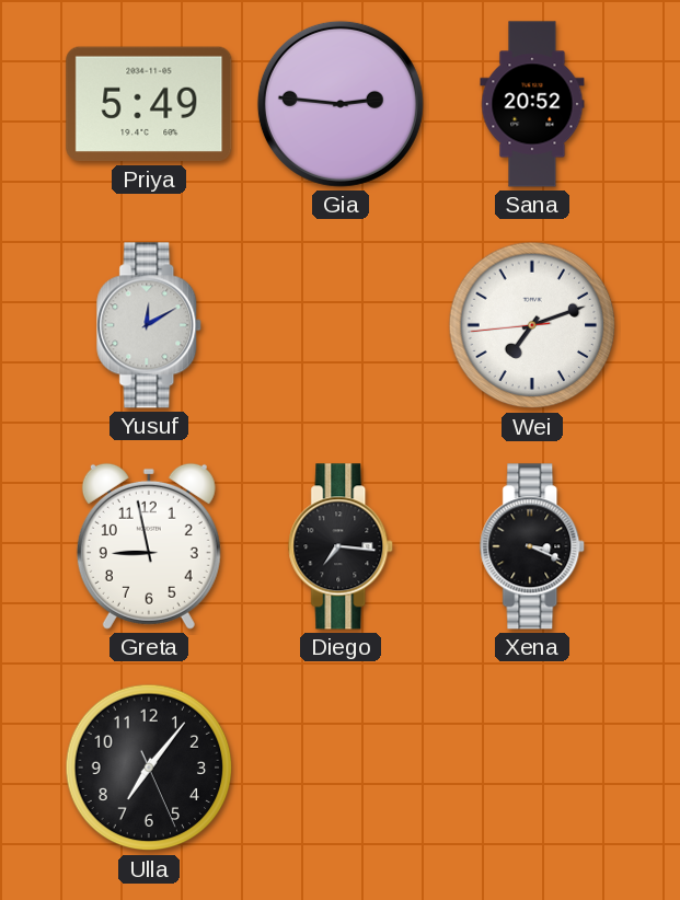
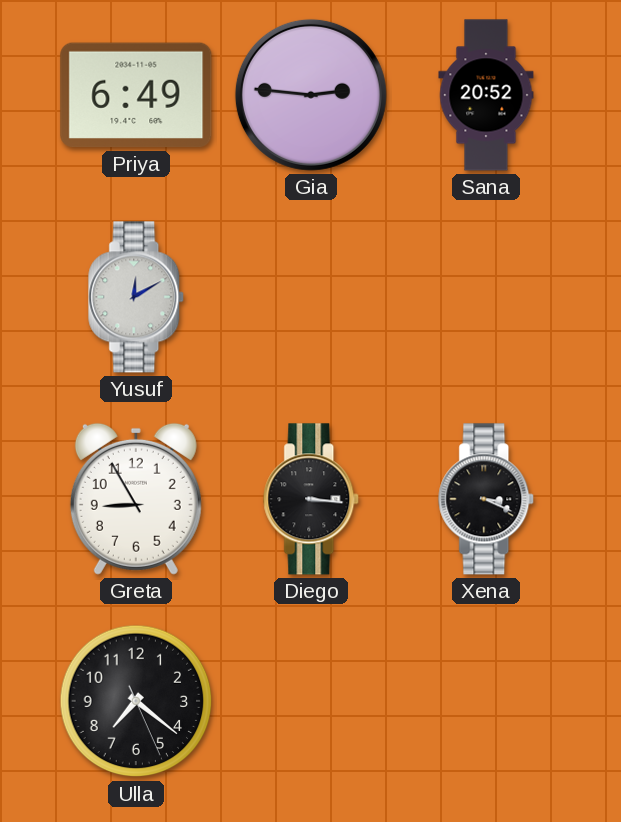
Priya: 5:49 -> 6:49 (136, 95)
Wei: 7:11 -> none (532, 325)
Greta: 8:58 -> 8:55 (136, 499)
Diego: 7:16 -> 3:16 (312, 499)
Ulla: 7:06 -> 7:21 (136, 701)
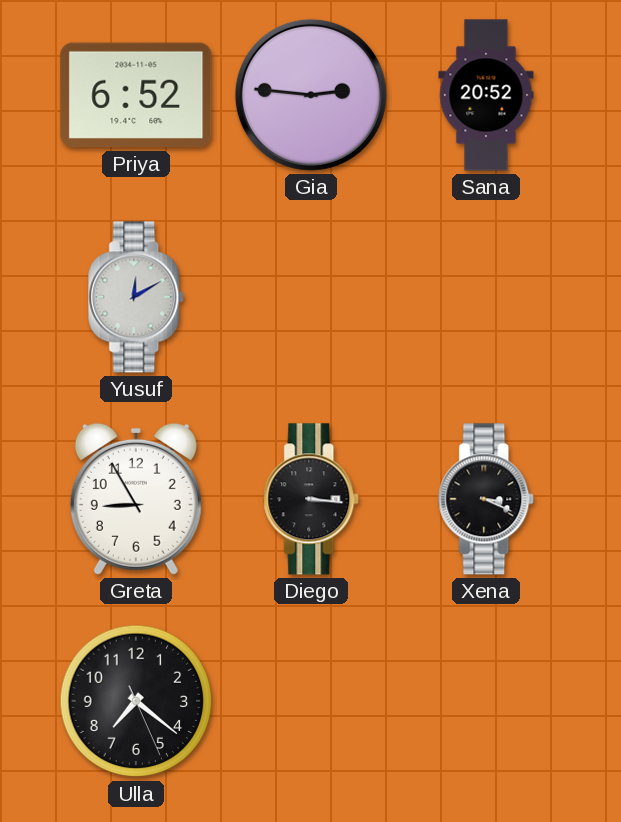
Priya: 6:49 -> 6:52 (136, 95)
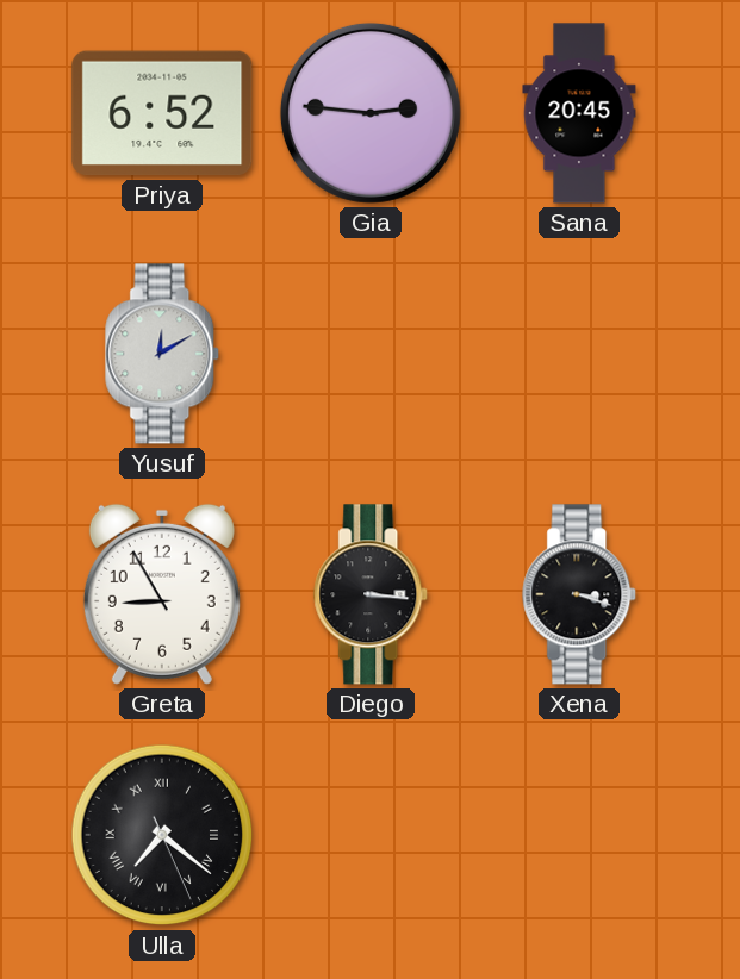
Sana: 20:52 -> 20:45 (579, 113)
Xena: 3:19 -> 3:18 (580, 594)
Ulla numerals: Arabic -> Roman (162, 835)
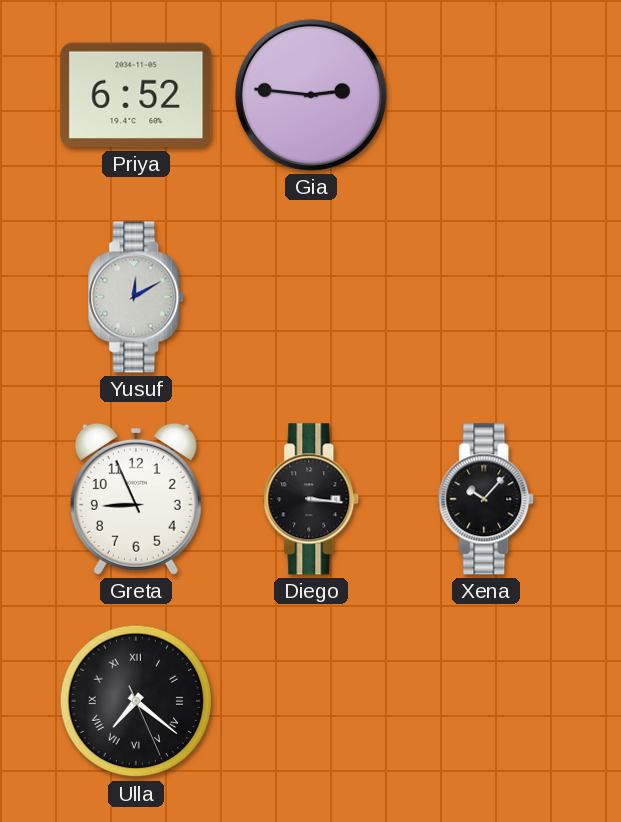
Sana: 20:45 -> none (579, 113)
Greta: 8:55 -> 8:56 (136, 499)
Xena: 3:18 -> 10:07 (487, 499)
